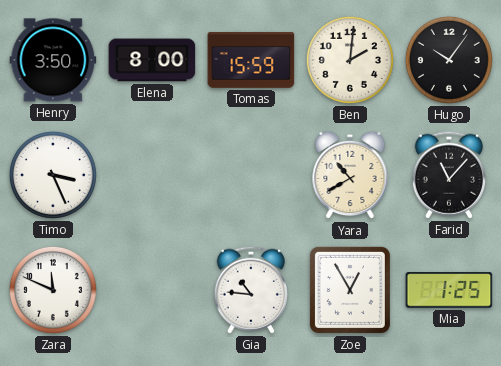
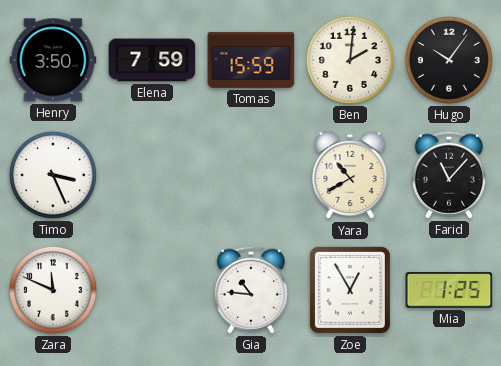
Elena: 8:00 -> 7:59 (152, 60)
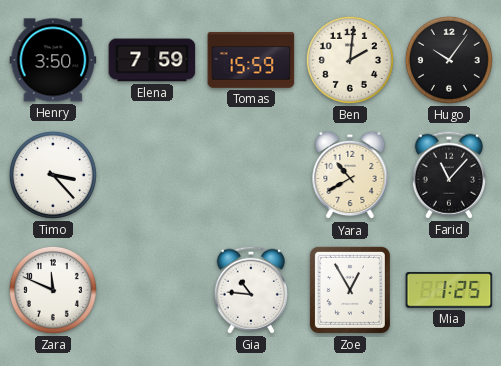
Timo: 3:26 -> 3:23 (53, 175)
